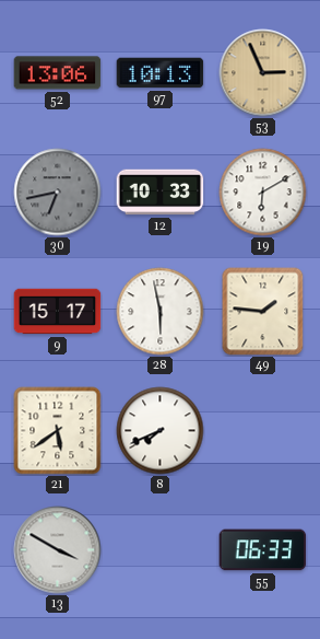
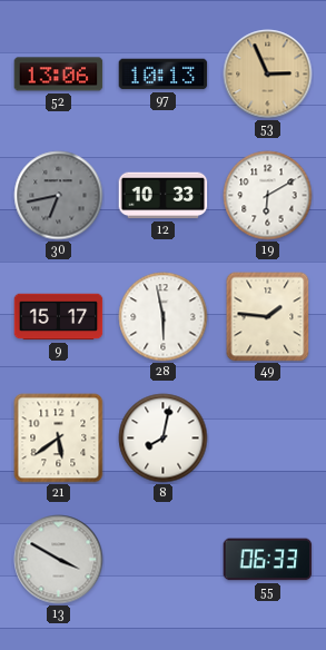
8: 7:41 -> 8:02 (164, 439)
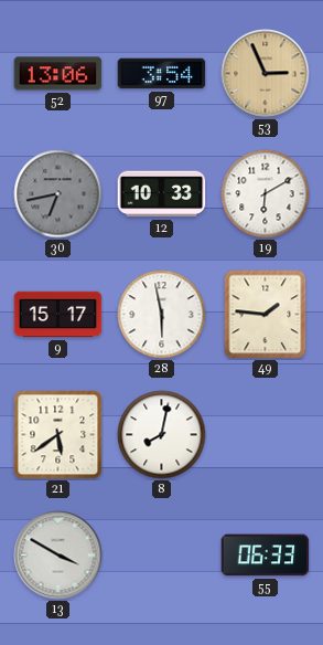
97: 10:13 -> 3:54 (162, 74)
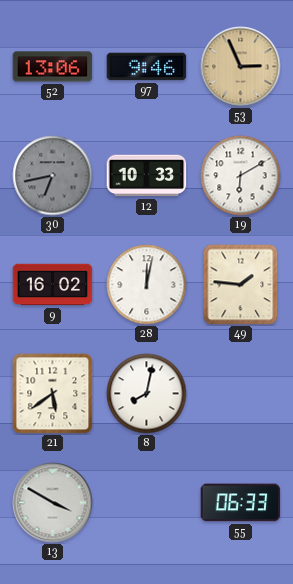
97: 3:54 -> 9:46 (147, 67)
9: 15:17 -> 16:02 (53, 285)
28: 5:58 -> 12:02 (147, 285)
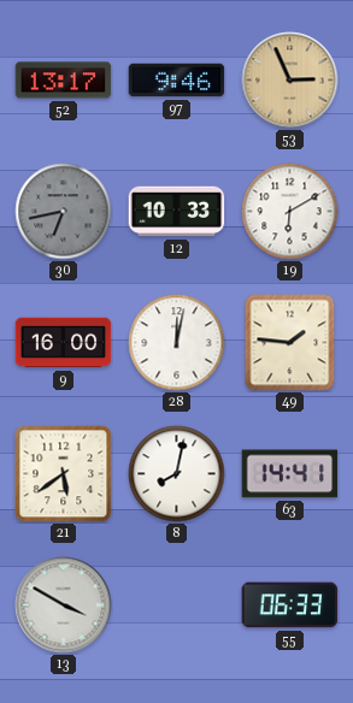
52: 13:06 -> 13:17 (64, 81)
9: 16:02 -> 16:00 (64, 343)
63: none -> 14:41 (290, 474)
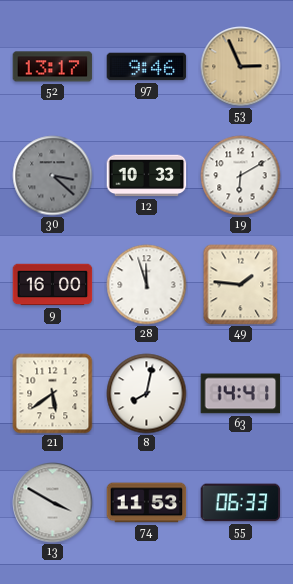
30: 6:43 -> 3:22 (53, 176)
28: 12:02 -> 11:57 (147, 285)
74: none -> 11:53 (147, 503)
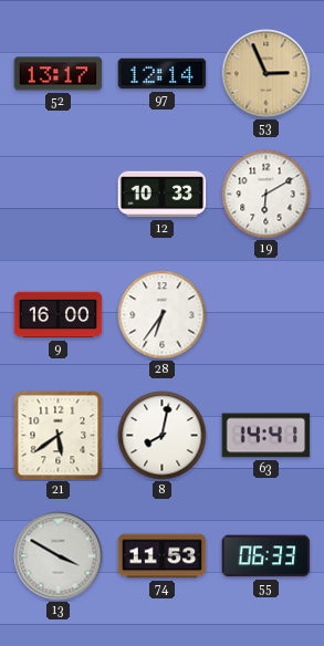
97: 9:46 -> 12:14 (163, 74)
30: 3:22 -> none (53, 176)
28: 11:57 -> 6:36 (163, 315)
49: 1:46 -> none (241, 285)
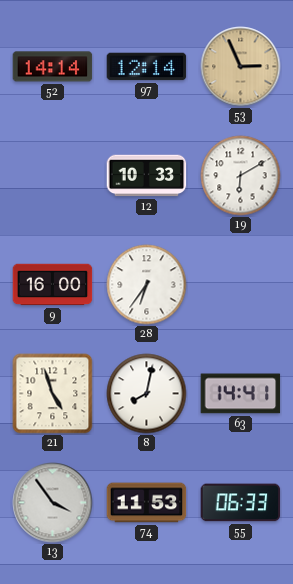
52: 13:17 -> 14:14 (53, 67)
21: 5:39 -> 4:57 (53, 394)
13: 3:50 -> 3:54 (53, 503)
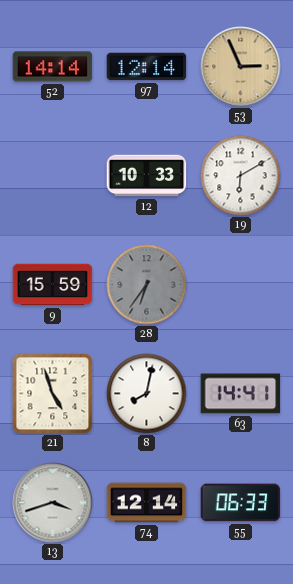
9: 16:00 -> 15:59 (53, 285)
28 dial: white -> grey (147, 285)
13: 3:54 -> 3:42 (53, 503)
74: 11:53 -> 12:14 (147, 503)
